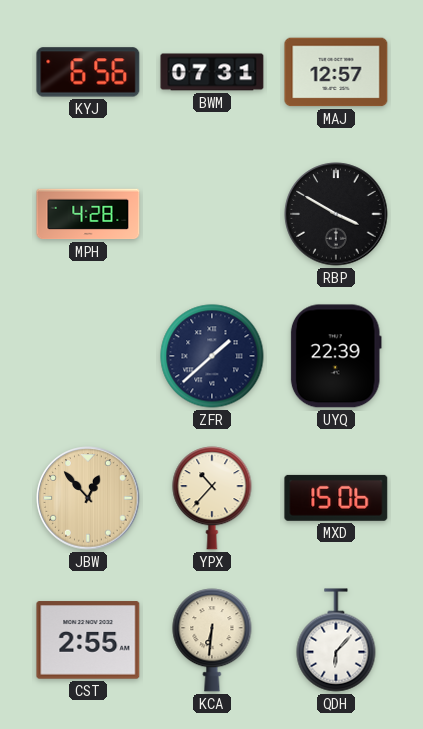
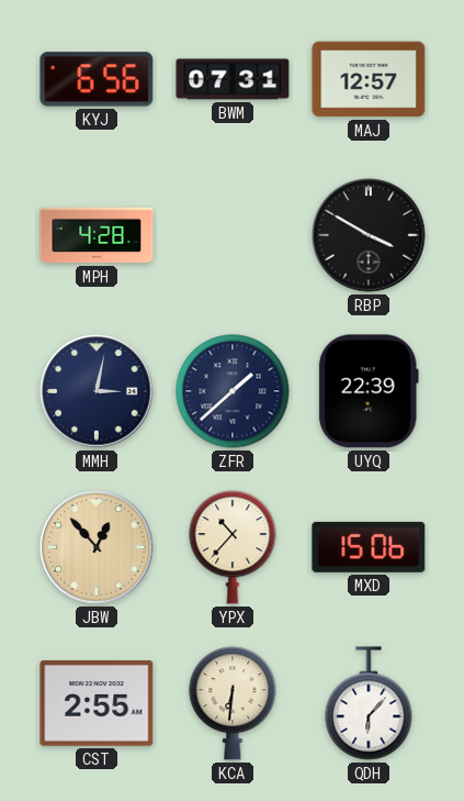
MMH: none -> 3:02 (97, 391)
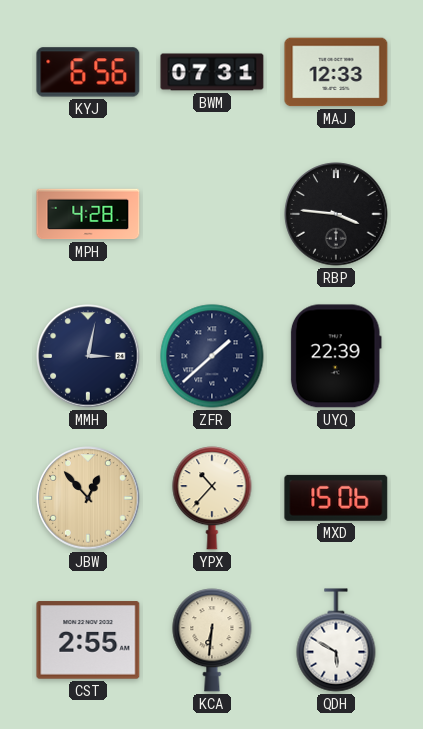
MAJ: 12:57 -> 12:33 (336, 72)
RBP: 3:50 -> 3:46 (336, 214)
QDH: 6:07 -> 5:50 (336, 640)
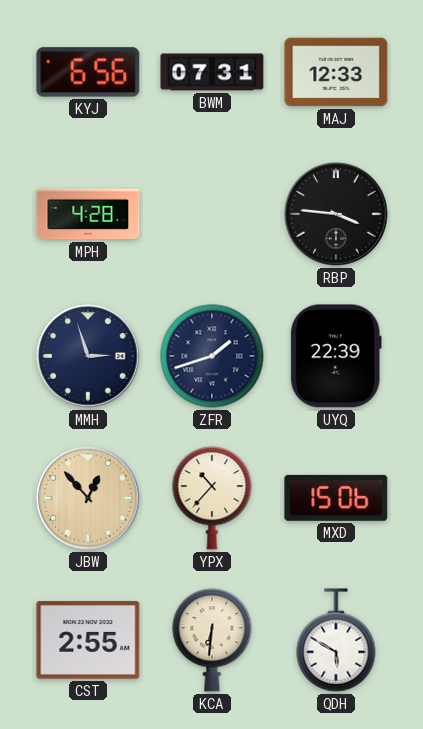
MMH: 3:02 -> 2:57 (88, 356)
ZFR: 1:38 -> 1:42 (212, 356)
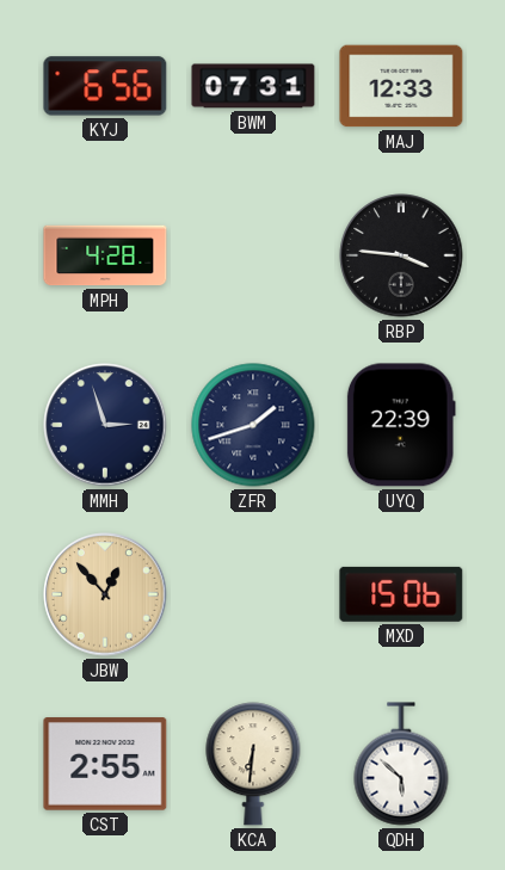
YPX: 10:37 -> none (212, 498)
QDH: 5:50 -> 5:52 (401, 764)
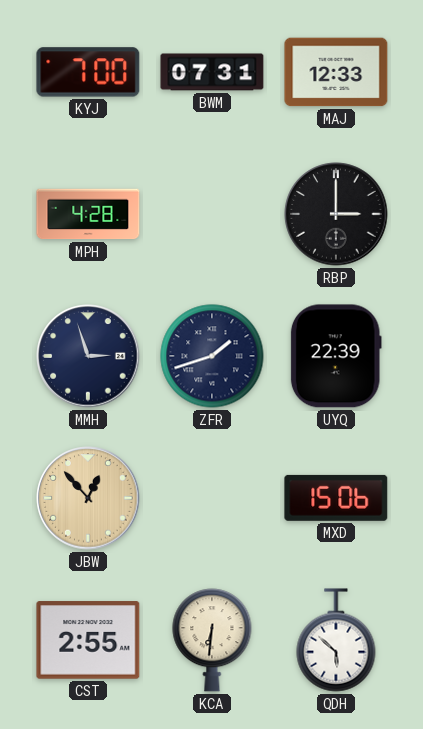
KYJ: 6:56 -> 7:00 (88, 72)
RBP: 3:46 -> 3:00 (336, 214)
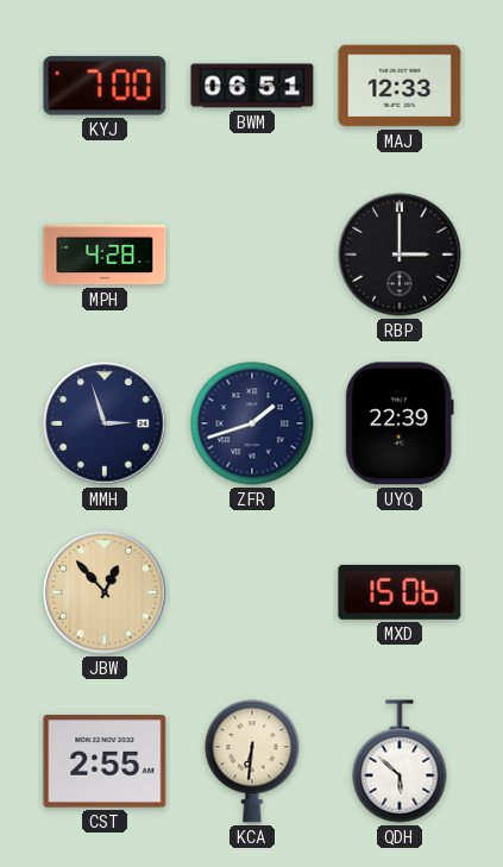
BWM: 07:31 -> 06:51 (252, 86)
